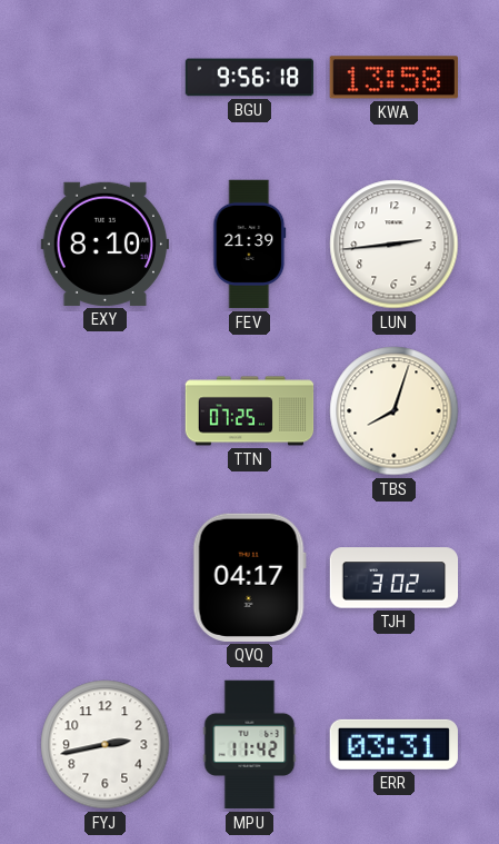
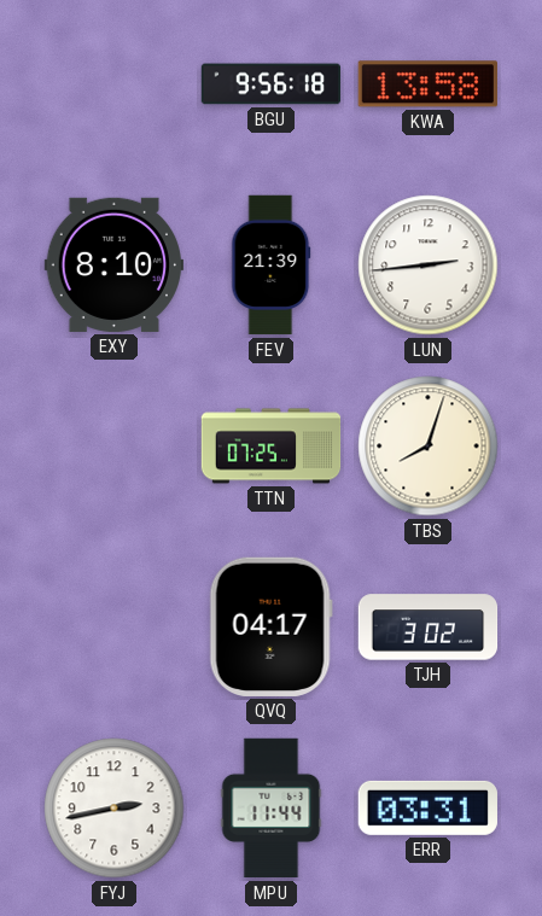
MPU: 11:42 -> 11:44 (272, 809)
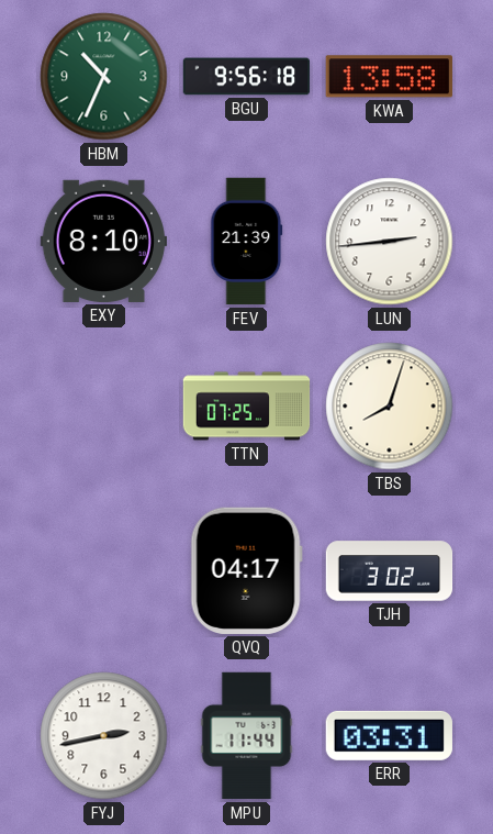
HBM: none -> 10:34 (104, 77)
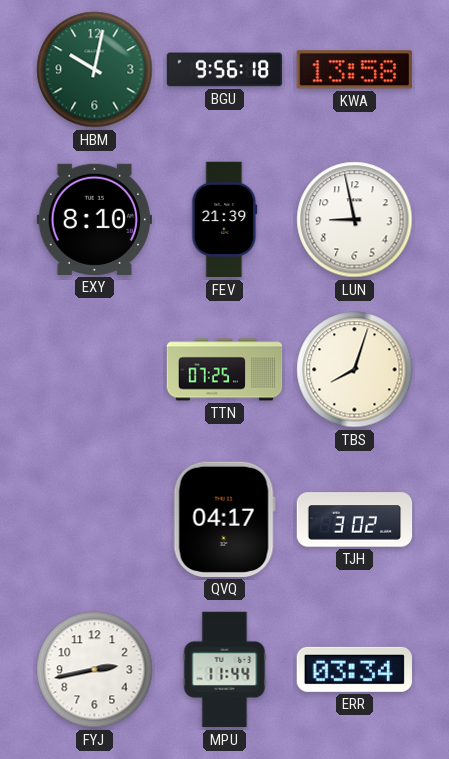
HBM: 10:34 -> 10:02 (95, 70)
LUN: 2:44 -> 8:58 (355, 220)
ERR: 03:31 -> 03:34 (354, 669)
